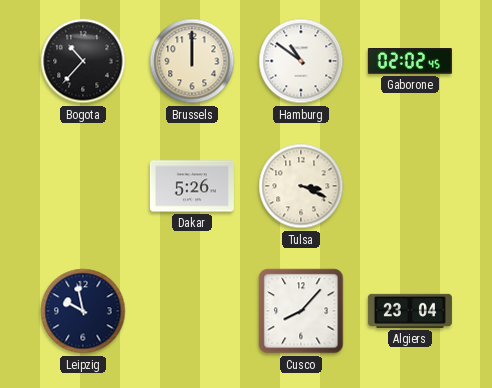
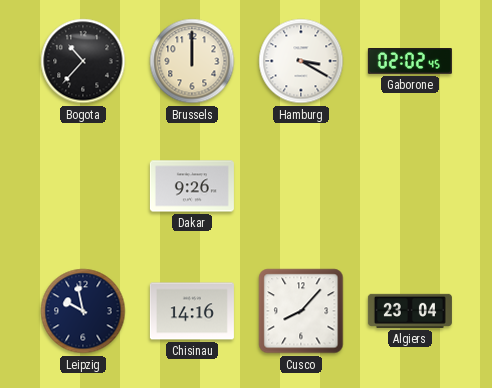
Hamburg: 10:51 -> 3:20 (301, 61)
Dakar: 5:26 -> 9:26 (192, 186)
Tulsa: 3:19 -> none (301, 186)
Chisinau: none -> 14:16 (192, 311)
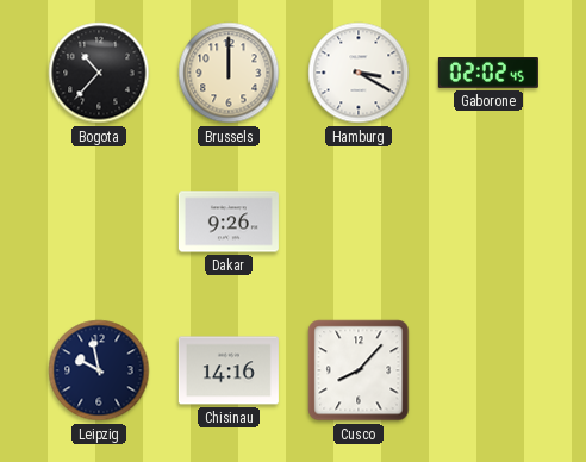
Algiers: 23:04 -> none (410, 311)
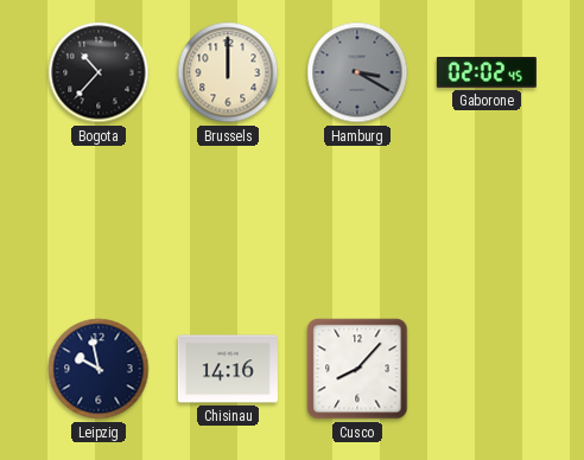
Hamburg dial: white -> grey (357, 72)
Dakar: 9:26 -> none (229, 221)
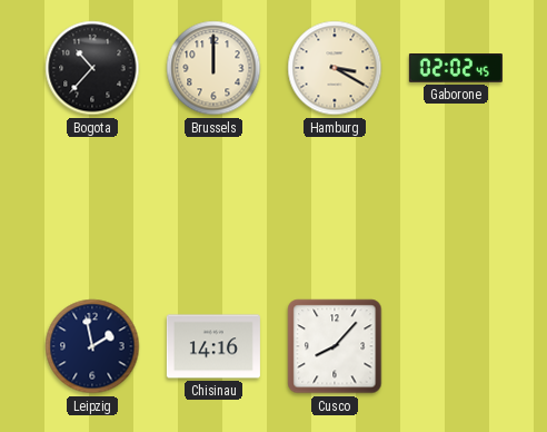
Hamburg dial: grey -> cream (335, 68)
Leipzig: 9:58 -> 1:58 (92, 346)
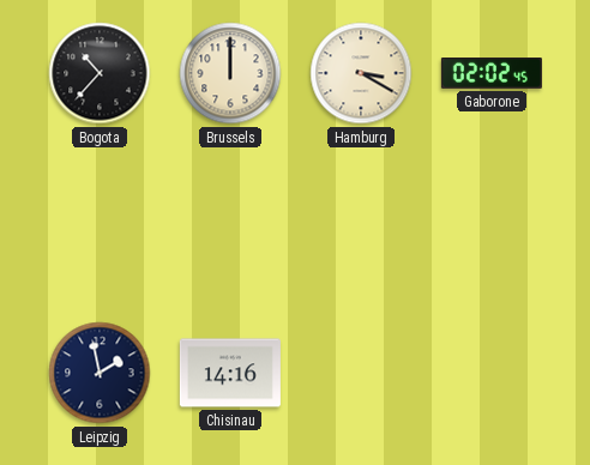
Cusco: 8:07 -> none (335, 346)
